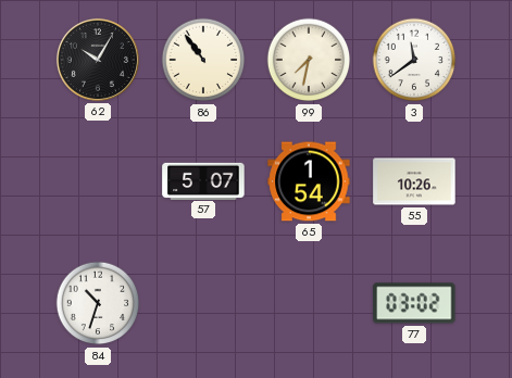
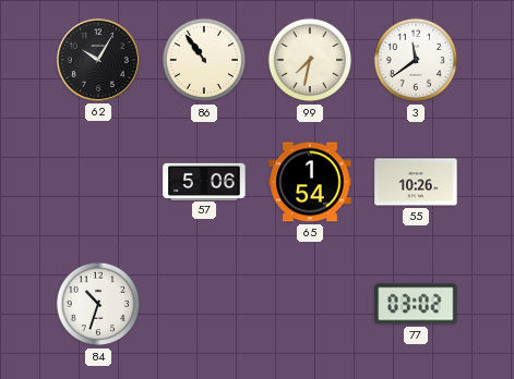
57: 5:07 -> 5:06 (204, 181)
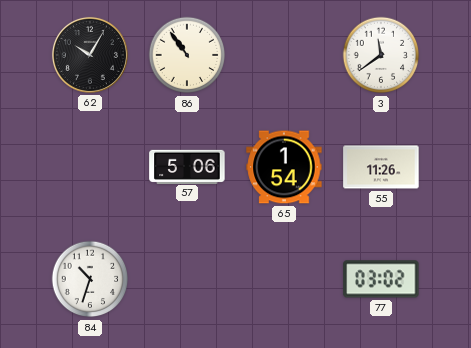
99: 7:32 -> none (310, 60)
55: 10:26 -> 11:26 (381, 167)
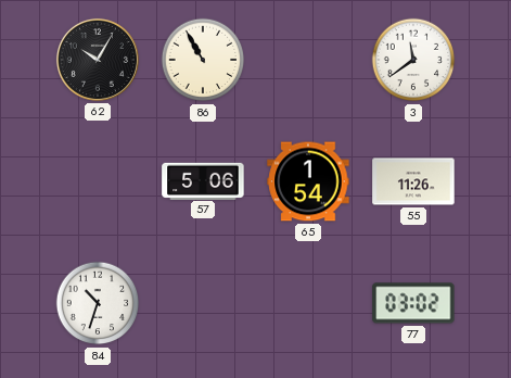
86: 10:54 -> 10:55 (203, 60)
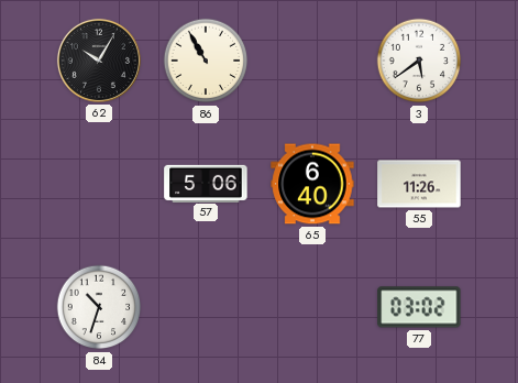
3: 11:39 -> 5:39 (419, 61)
65: 1:54 -> 6:40 (312, 184)
